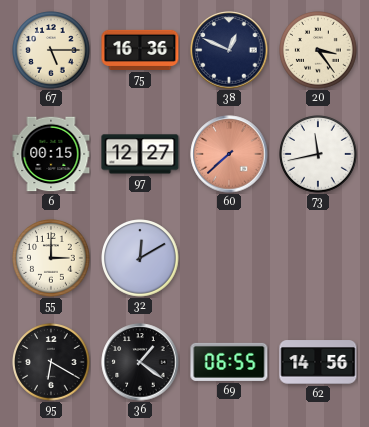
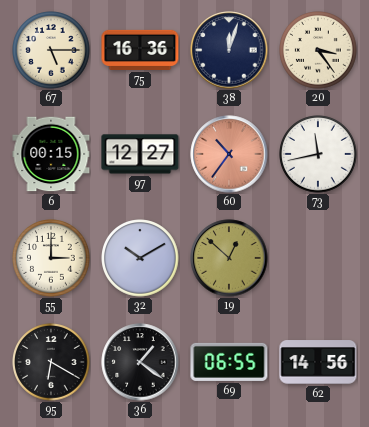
38: 12:49 -> 12:03 (229, 50)
60: 7:38 -> 10:36 (229, 154)
32: 12:10 -> 10:10 (140, 258)
19: none -> 12:52 (229, 258)
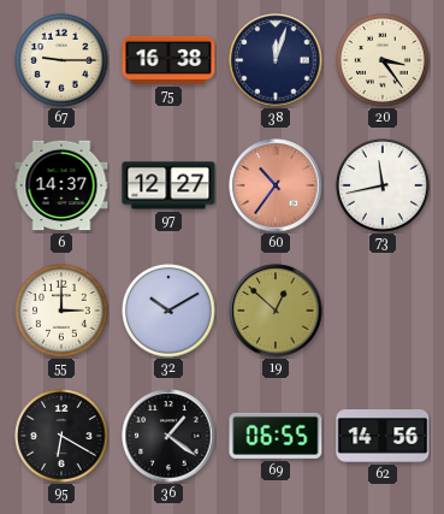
67: 5:15 -> 9:15 (61, 60)
75: 16:36 -> 16:38 (168, 60)
6: 00:15 -> 14:37 (61, 185)
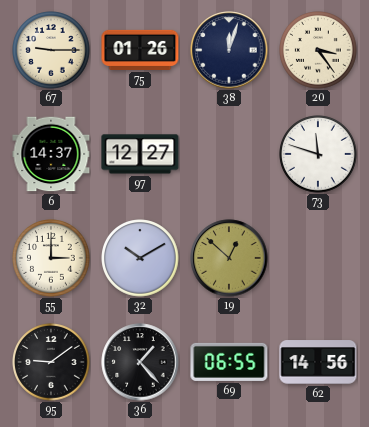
75: 16:38 -> 01:26 (140, 50)
60: 10:36 -> none (276, 185)
73: 11:43 -> 11:48 (318, 154)
95: 6:20 -> 9:09 (51, 362)
36: 1:21 -> 1:23 (140, 362)
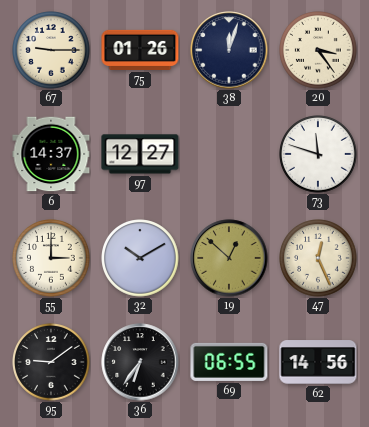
47: none -> 12:26 (318, 258)
36: 1:23 -> 6:36 (140, 362)
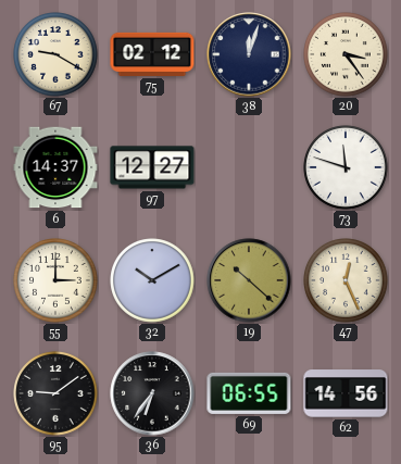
67: 9:15 -> 9:20 (55, 54)
75: 01:26 -> 02:12 (152, 54)
19: 12:52 -> 10:22 (249, 280)
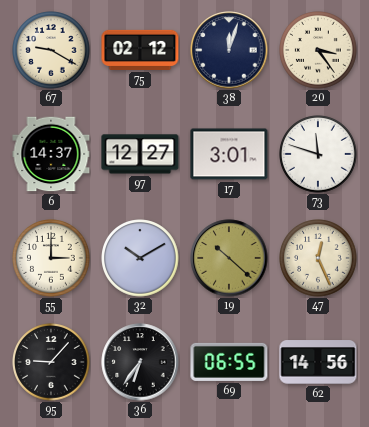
17: none -> 3:01 (229, 154)
95: 9:09 -> 9:07 (51, 362)
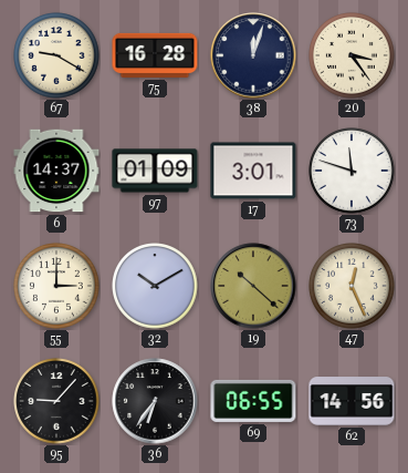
75: 02:12 -> 16:28 (155, 55)
97: 12:27 -> 01:09 (155, 171)
